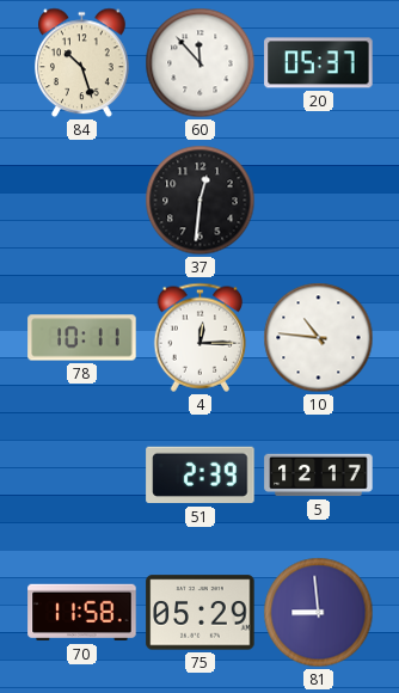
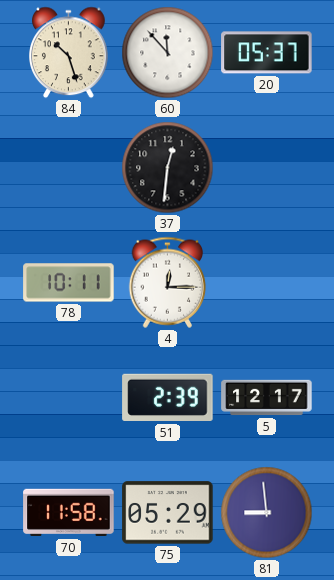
10: 10:46 -> none (319, 338)
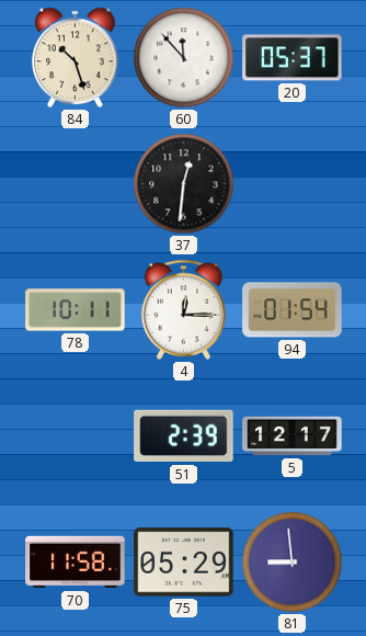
94: none -> 01:54 (293, 310)
